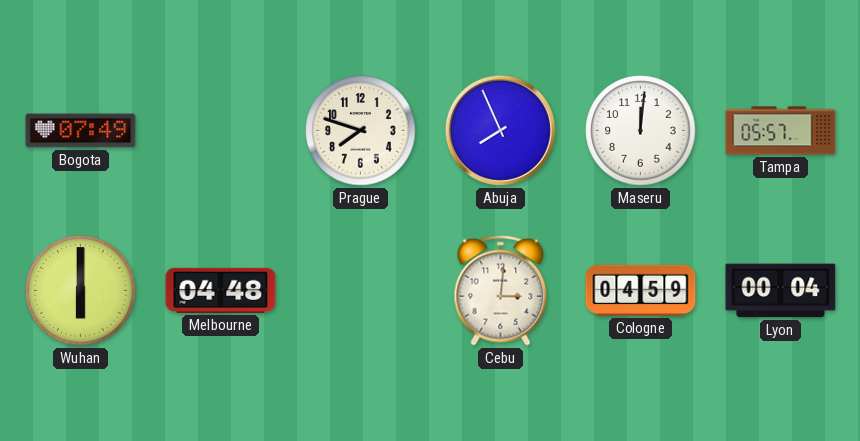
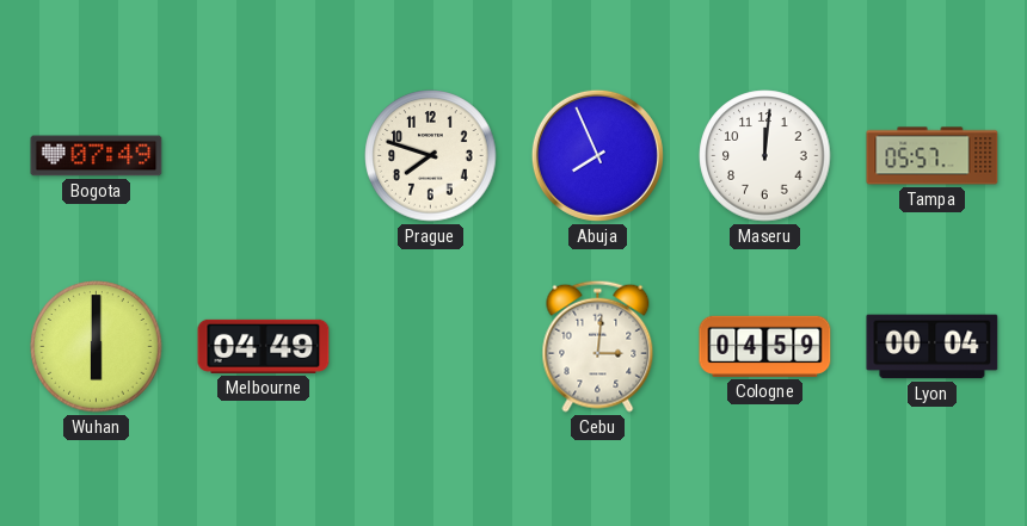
Melbourne: 04:48 -> 04:49 (264, 346)
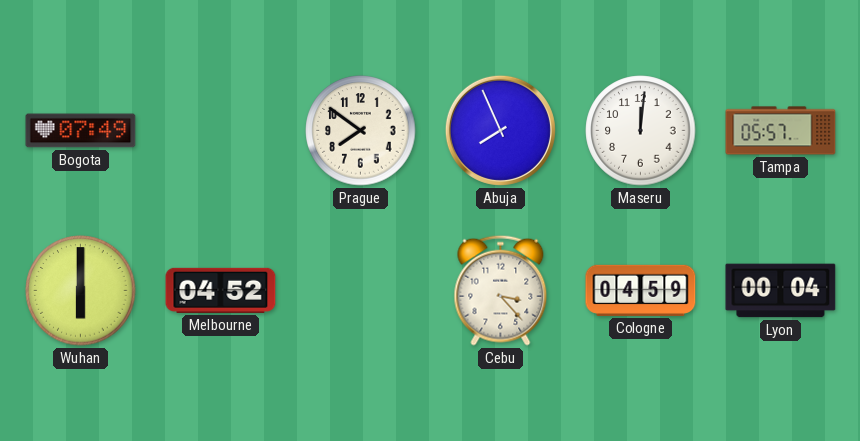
Prague: 7:48 -> 7:51 (361, 131)
Melbourne: 04:49 -> 04:52 (221, 290)
Cebu: 3:01 -> 3:23 (501, 290)
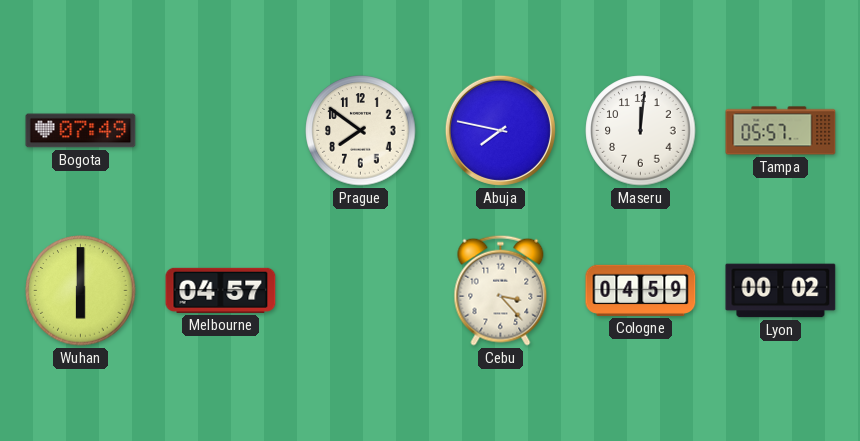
Abuja: 7:56 -> 7:47 (500, 130)
Melbourne: 04:52 -> 04:57 (221, 290)
Lyon: 00:04 -> 00:02 (781, 291)
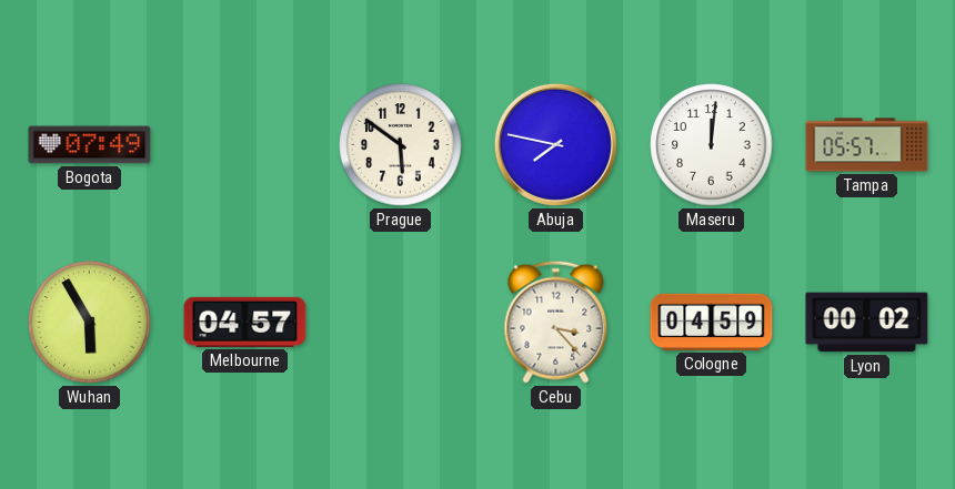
Prague: 7:51 -> 5:51 (401, 145)
Wuhan: 6:00 -> 5:55 (90, 323)
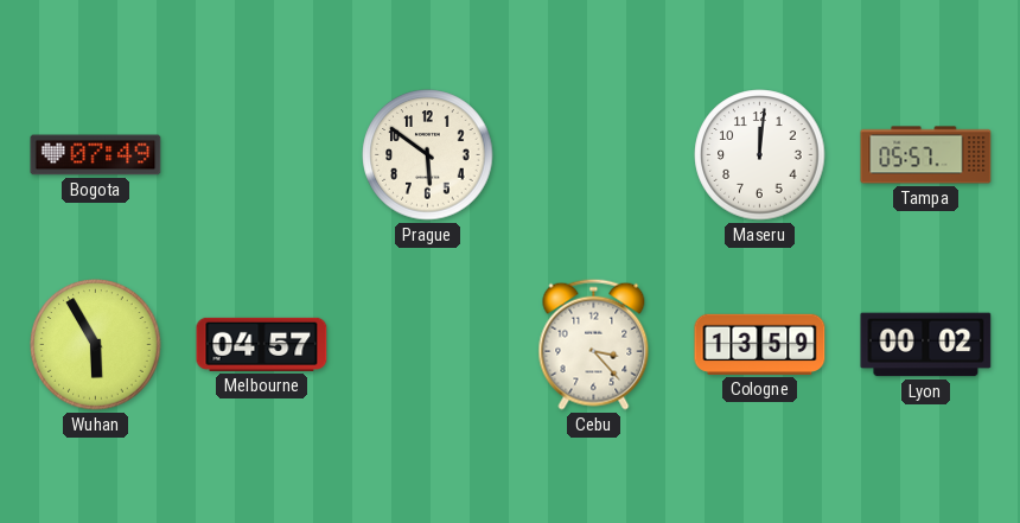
Abuja: 7:47 -> none (555, 144)
Cologne: 04:59 -> 13:59 (760, 344)
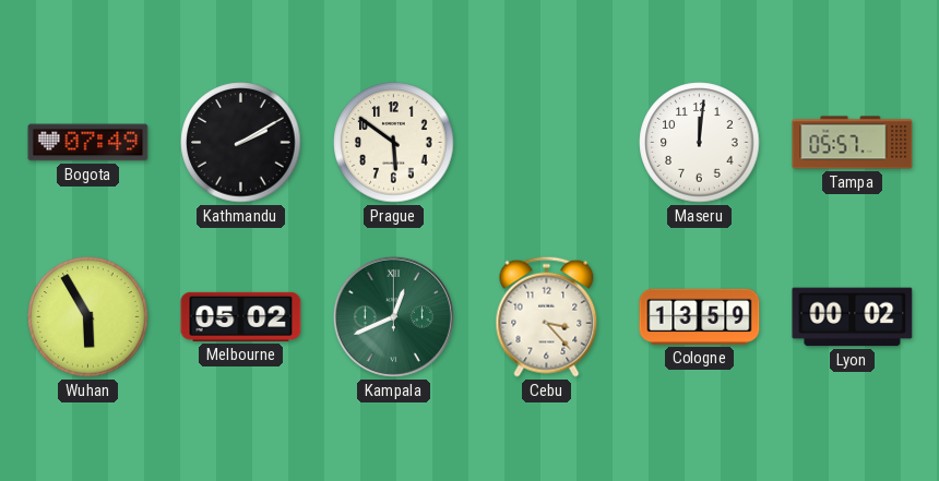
Kathmandu: none -> 2:10 (241, 143)
Melbourne: 04:57 -> 05:02 (241, 316)
Kampala: none -> 12:41 (393, 316)
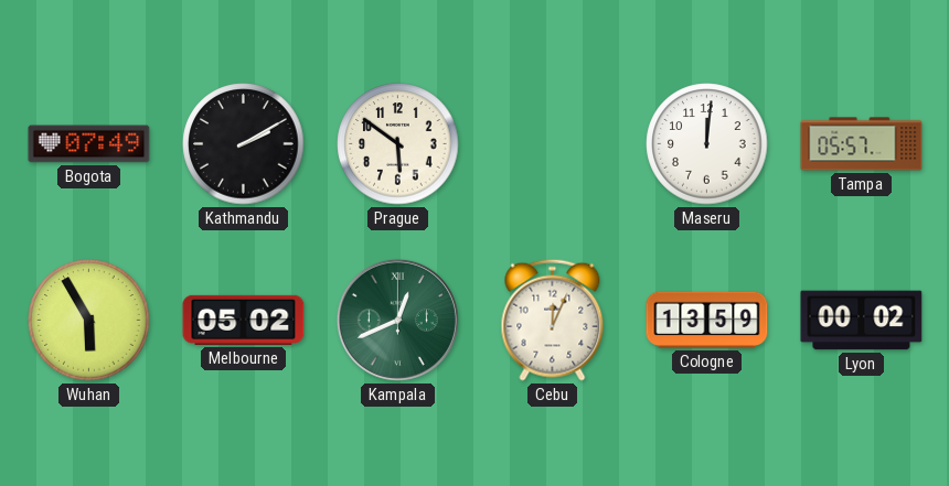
Cebu: 3:23 -> 12:04 (553, 320)
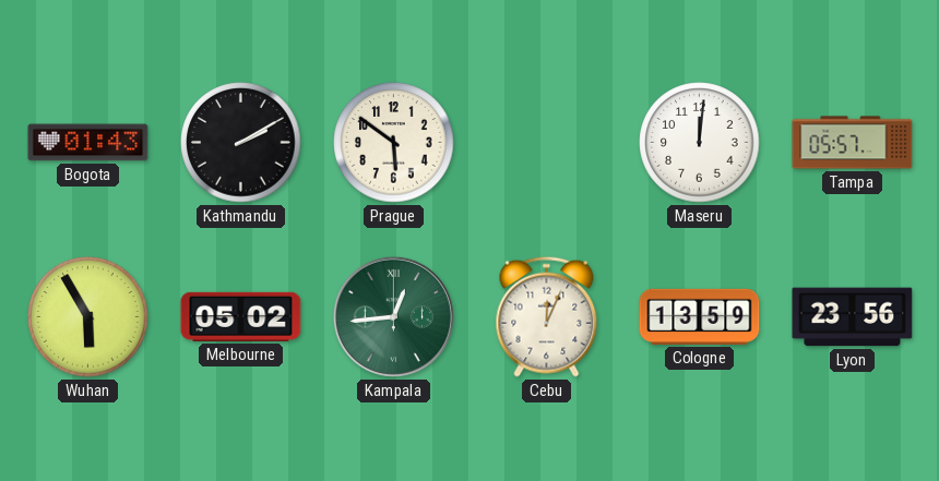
Bogota: 07:49 -> 01:43 (88, 143)
Kampala: 12:41 -> 12:44 (393, 316)
Lyon: 00:02 -> 23:56 (853, 317)
